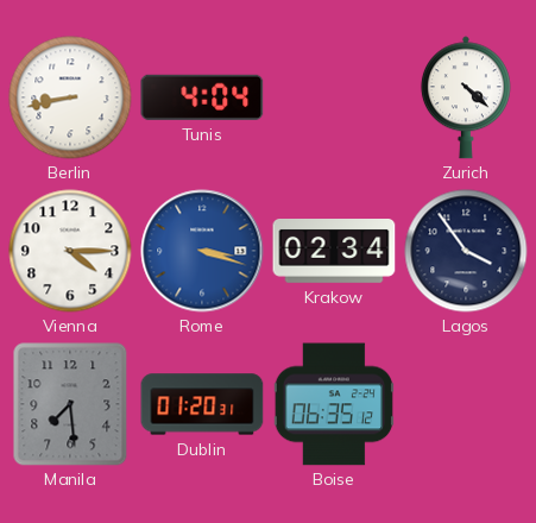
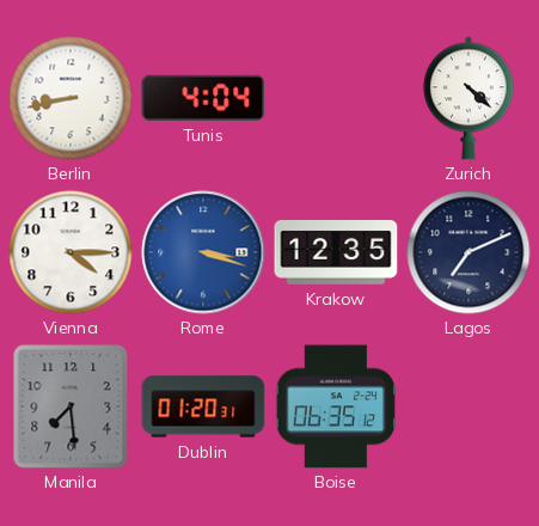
Krakow: 02:34 -> 12:35 (336, 253)
Lagos: 3:54 -> 7:11 (468, 252)
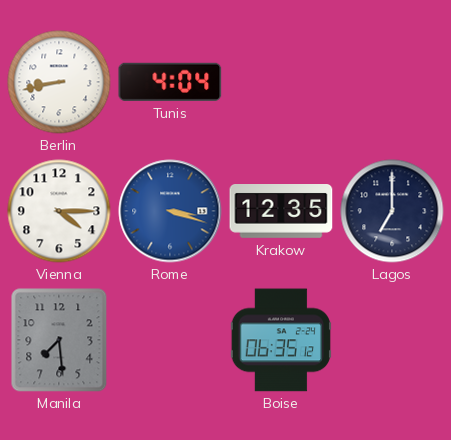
Zurich: 4:22 -> none (468, 98)
Lagos: 7:11 -> 7:00 (392, 211)
Dublin: 01:20 -> none (203, 406)
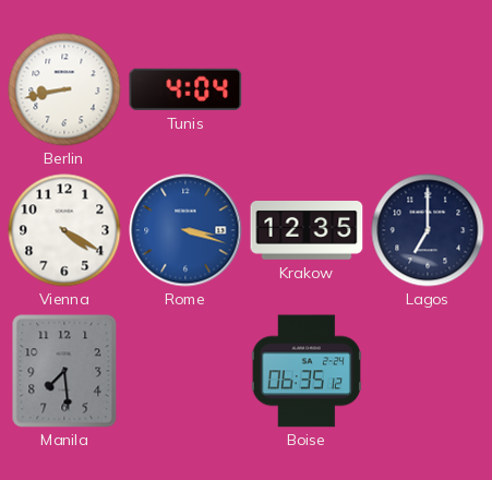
Vienna: 4:15 -> 4:20 (64, 230)
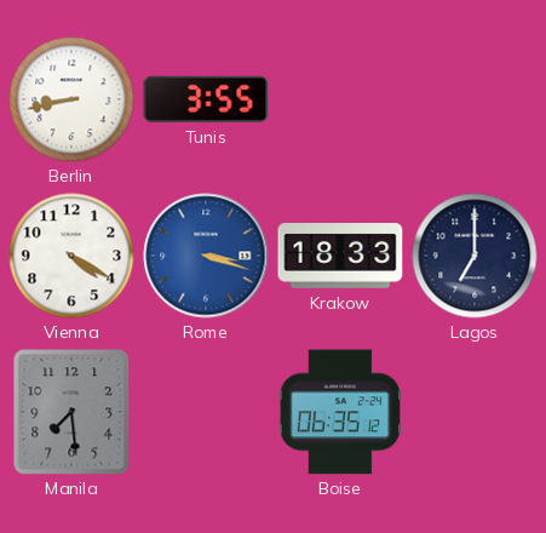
Tunis: 4:04 -> 3:55 (206, 99)
Krakow: 12:35 -> 18:33 (340, 257)
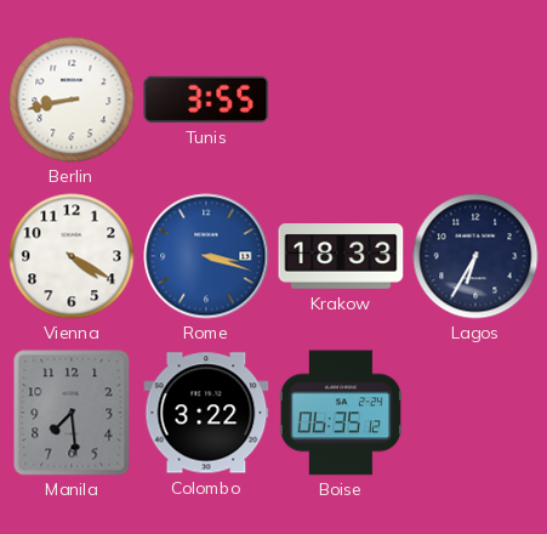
Lagos: 7:00 -> 6:35 (475, 256)
Colombo: none -> 3:22 (206, 413)
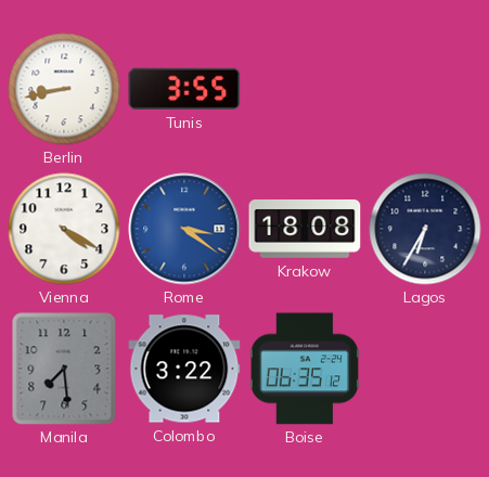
Rome: 3:18 -> 3:21 (184, 229)
Krakow: 18:33 -> 18:08 (305, 230)
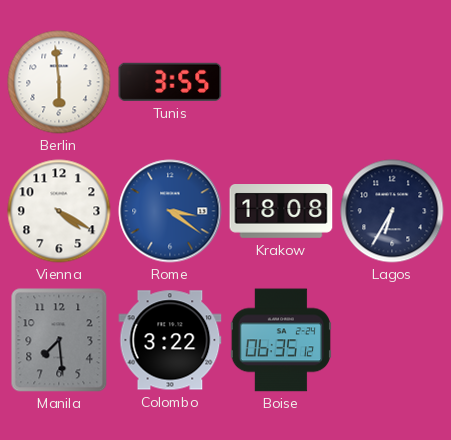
Berlin: 8:43 -> 5:59 (59, 82)
